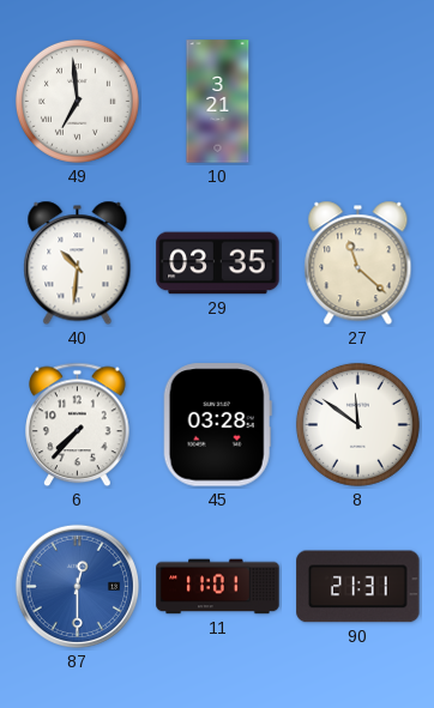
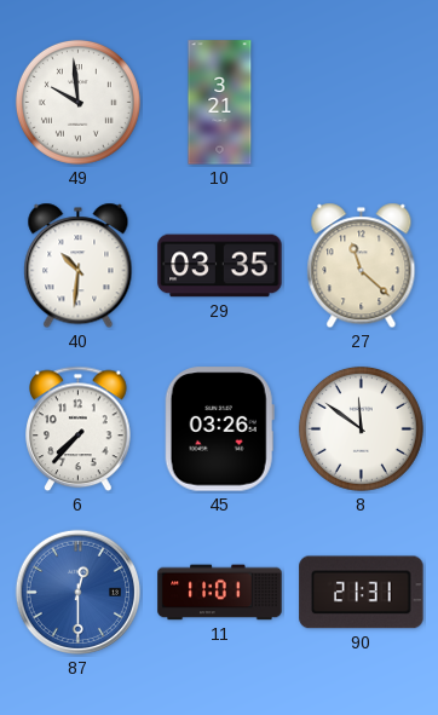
49: 6:59 -> 9:59 (77, 102)
45: 03:28 -> 03:26 (219, 429)
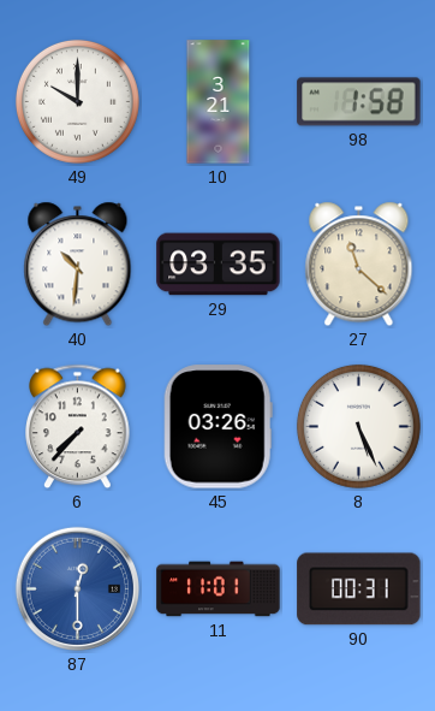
49: 9:59 -> 10:00 (77, 101)
98: none -> 1:58 (359, 102)
8: 11:51 -> 5:26 (358, 426)
90: 21:31 -> 00:31 (359, 589)
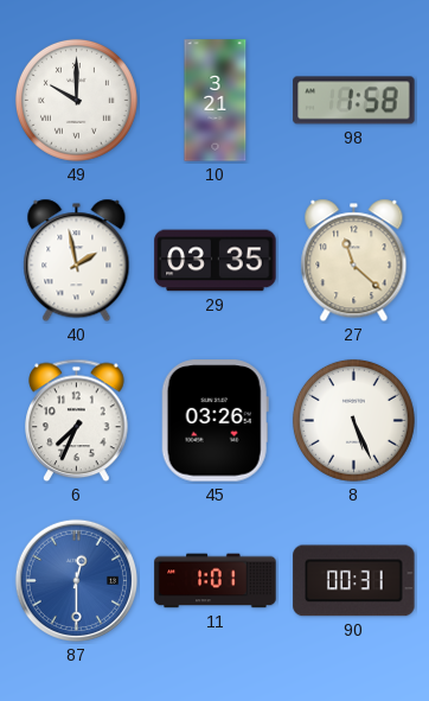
40: 10:31 -> 1:58 (77, 261)
6: 7:37 -> 7:34 (77, 421)
11: 11:01 -> 1:01 (216, 581)
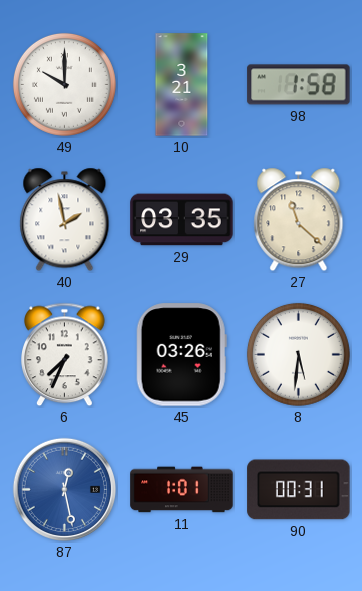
8: 5:26 -> 5:31 (298, 354)
87: 12:30 -> 12:28 (64, 489)
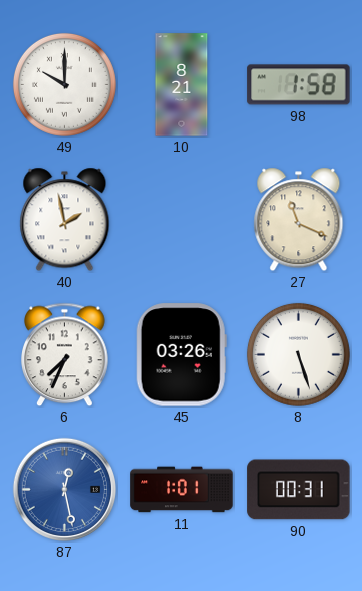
10: 3:21 -> 8:21 (182, 85)
29: 03:35 -> none (182, 220)
27: 11:22 -> 11:19 (299, 220)
8: 5:31 -> 5:27 (298, 354)
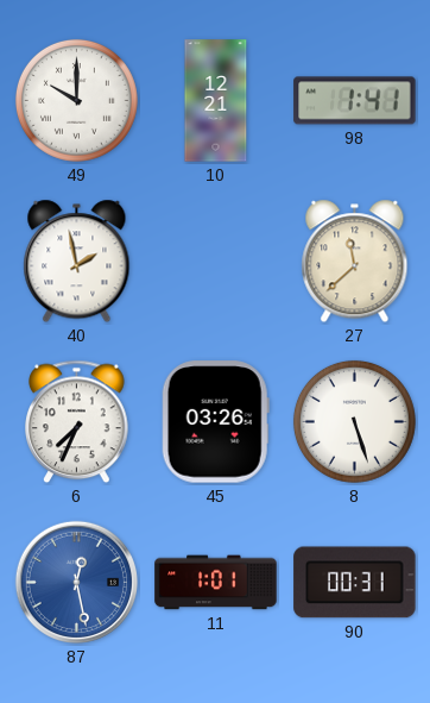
10: 8:21 -> 12:21 (216, 101)
98: 1:58 -> 1:41 (355, 101)
27: 11:19 -> 11:38 (355, 262)
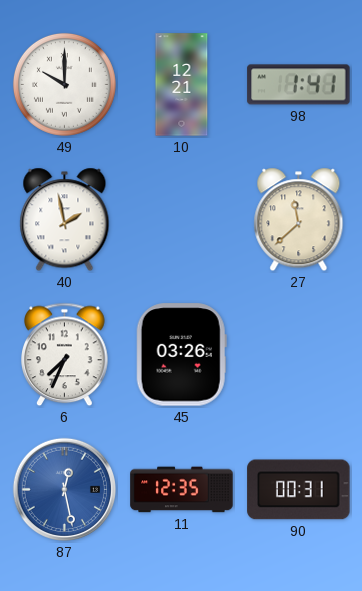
8: 5:27 -> none (354, 421)
11: 1:01 -> 12:35 (182, 490)
